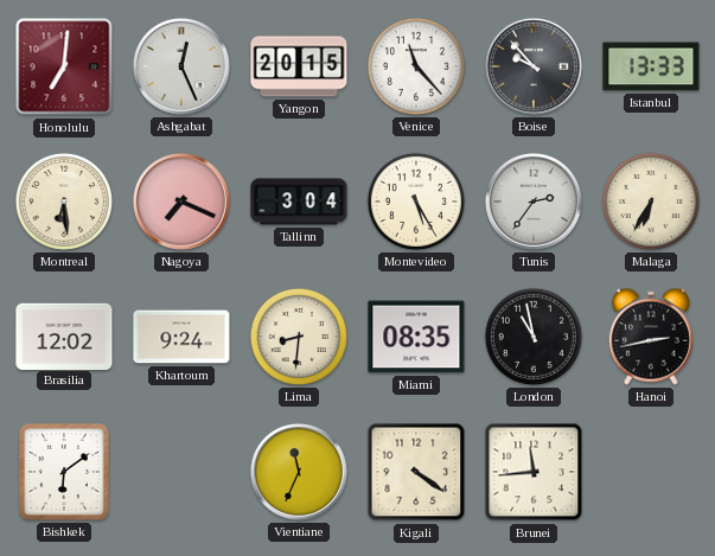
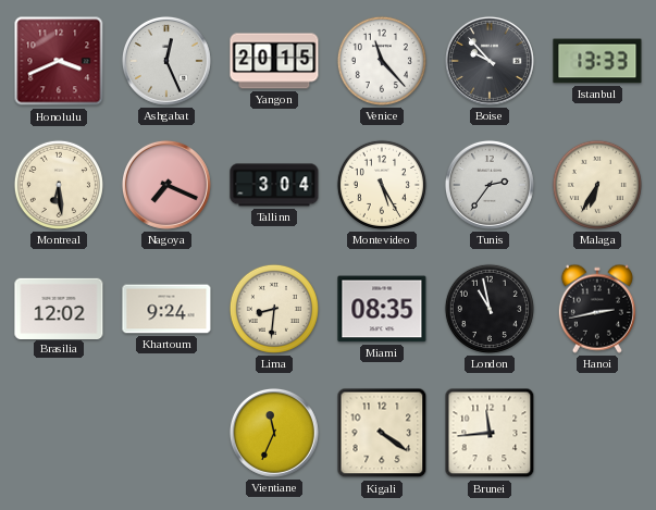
Honolulu: 7:01 -> 3:41 (59, 61)
Bishkek: 6:09 -> none (65, 473)
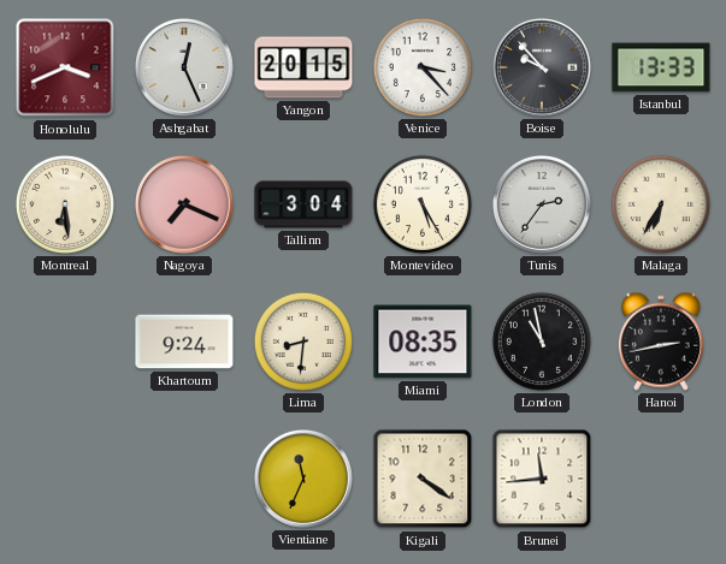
Venice: 11:23 -> 3:23 (423, 67)
Brasilia: 12:02 -> none (59, 308)
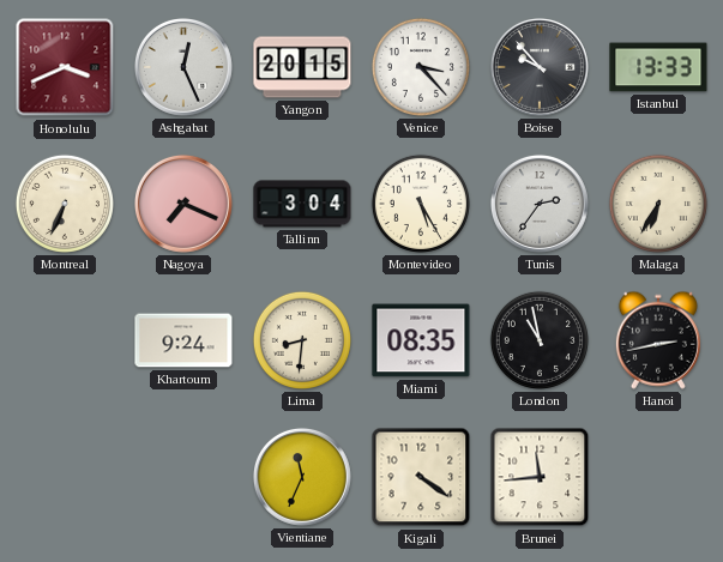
Montreal: 6:29 -> 6:34 (65, 204)
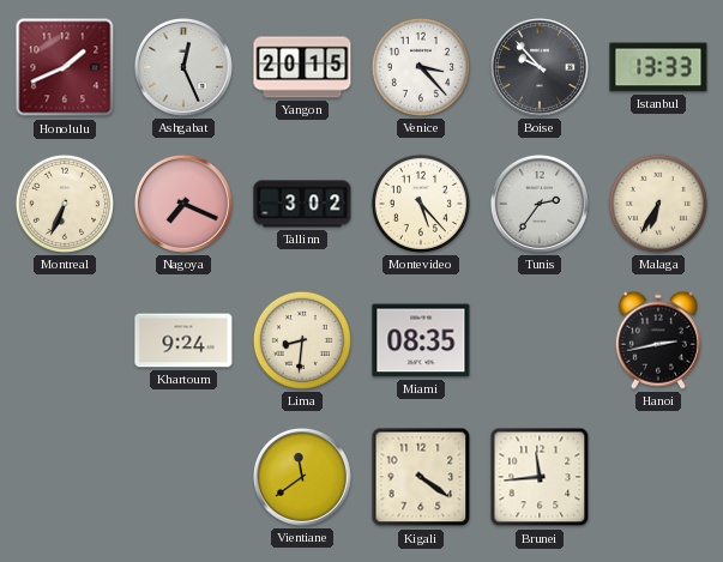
Honolulu: 3:41 -> 1:41 (65, 67)
Tallinn: 3:04 -> 3:02 (302, 204)
Montevideo: 5:25 -> 5:23 (421, 204)
London: 10:58 -> none (540, 340)
Vientiane: 11:34 -> 11:39 (302, 477)
